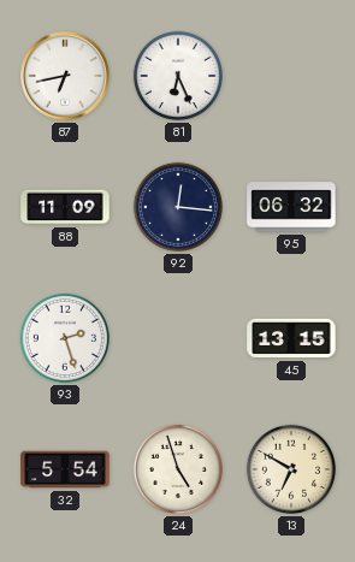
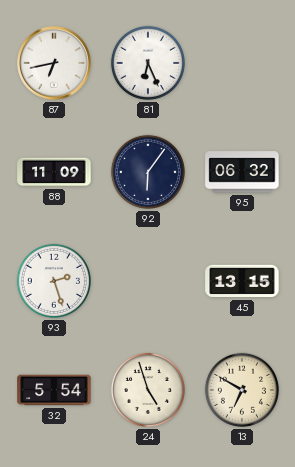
92: 12:16 -> 6:06 (148, 172)
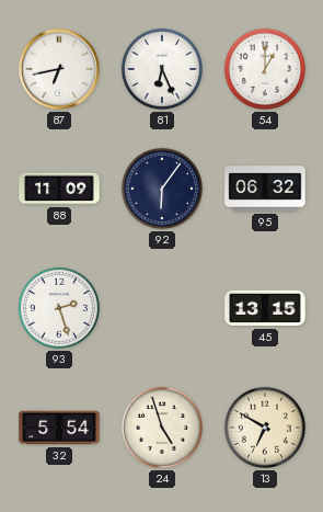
54: none -> 1:00 (265, 69)
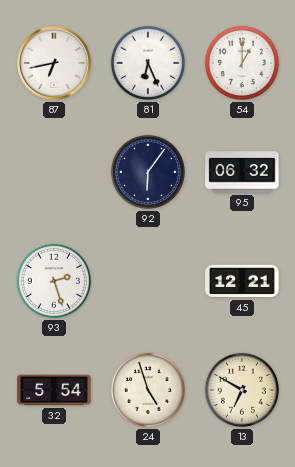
88: 11:09 -> none (59, 189)
45: 13:15 -> 12:21 (242, 281)
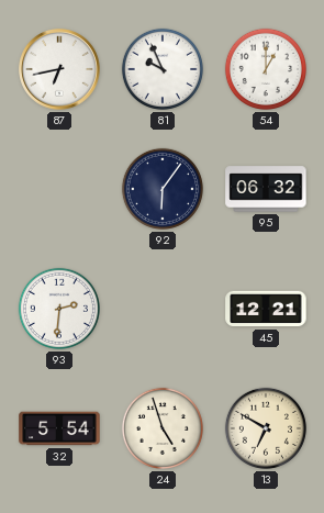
81: 6:26 -> 9:56 (163, 69)
93: 2:27 -> 2:31 (59, 309)
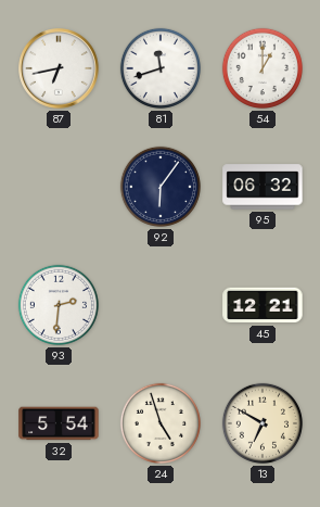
81: 9:56 -> 11:42 (161, 68)
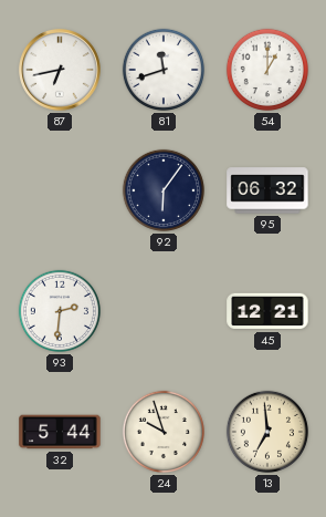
32: 5:54 -> 5:44 (60, 432)
24: 4:57 -> 9:57 (164, 432)
13: 6:50 -> 6:59 (267, 432)
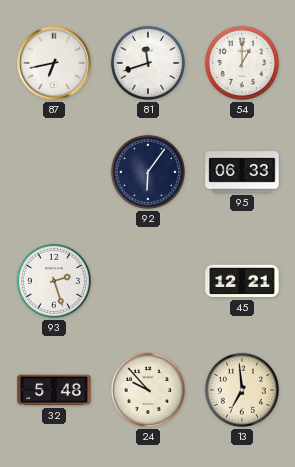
95: 06:32 -> 06:33 (242, 172)
93: 2:31 -> 2:27 (54, 281)
32: 5:44 -> 5:48 (54, 390)
24: 9:57 -> 9:53 (148, 390)
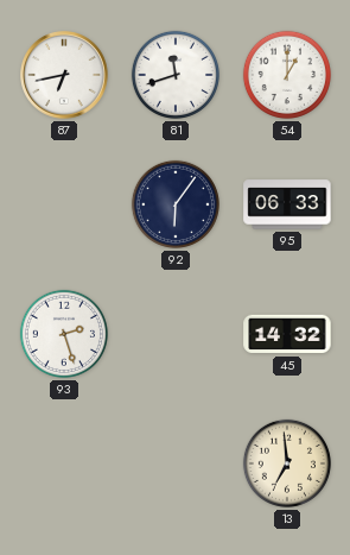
45: 12:21 -> 14:32 (287, 334)
32: 5:48 -> none (54, 390)
24: 9:53 -> none (148, 390)
